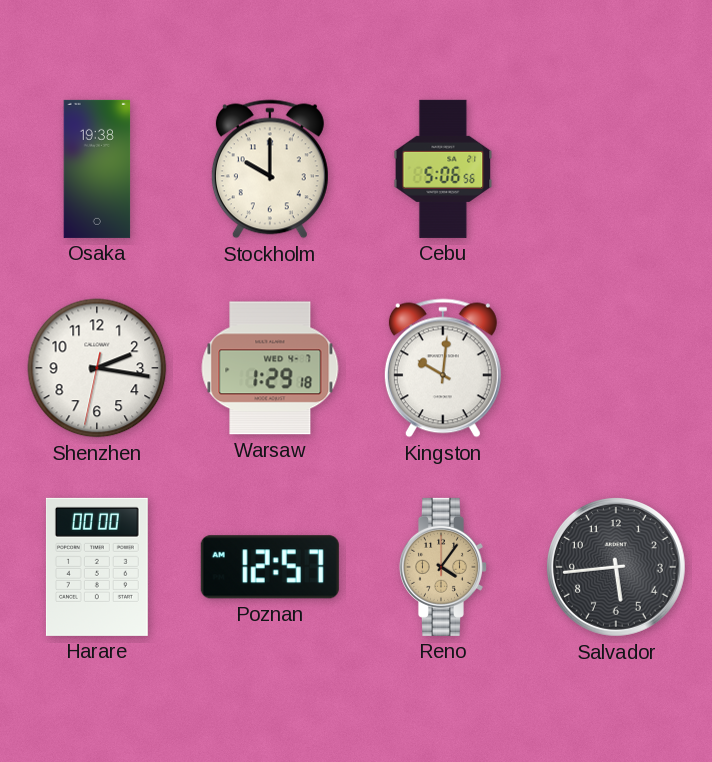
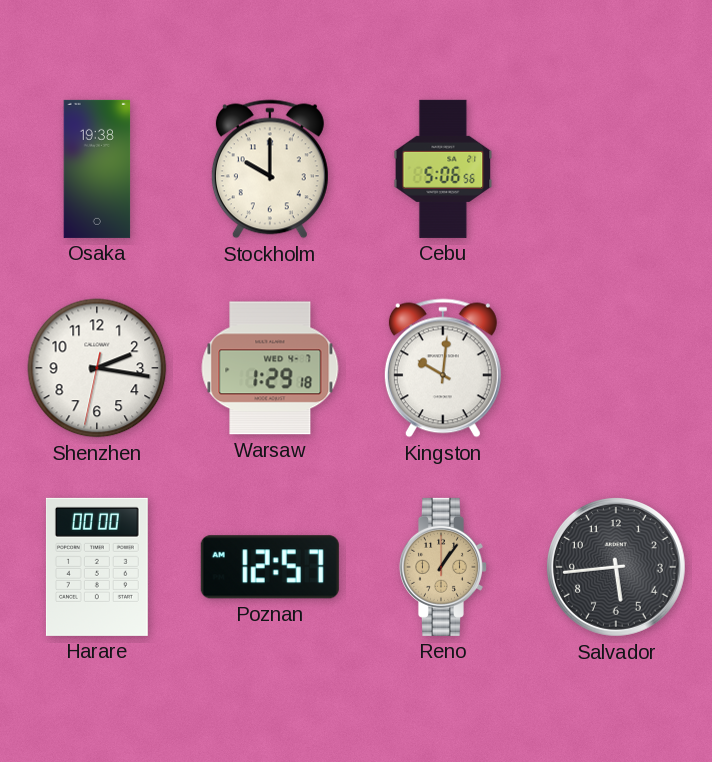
Reno: 4:06 -> 1:06 (442, 567)
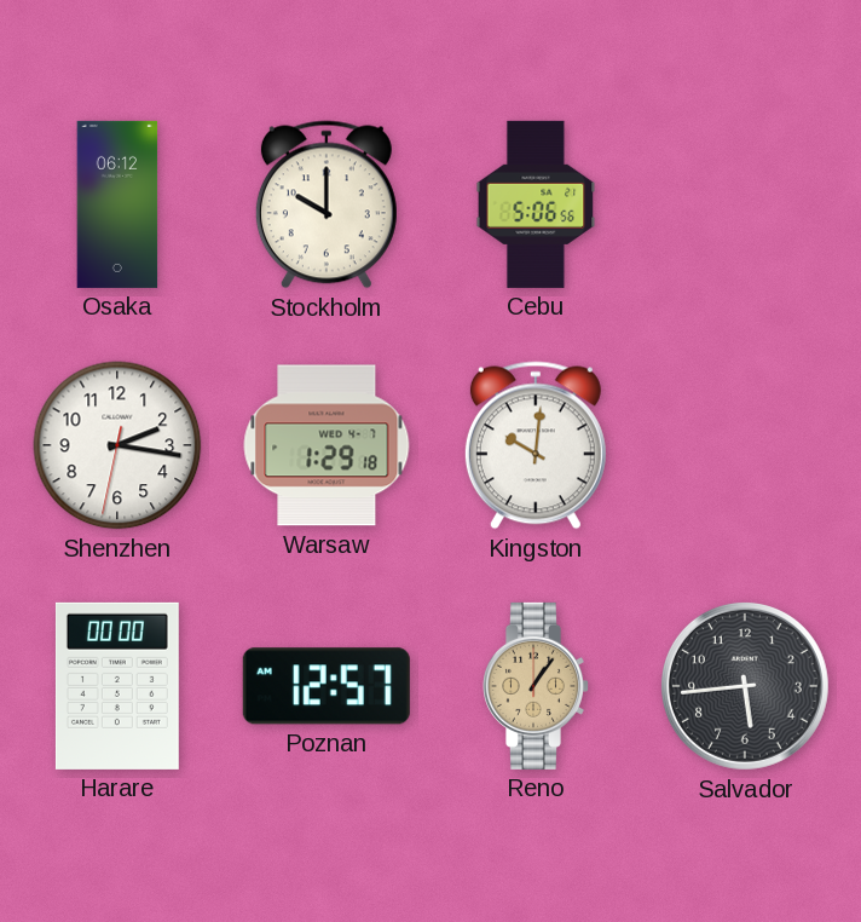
Osaka: 19:38 -> 06:12 (117, 204)
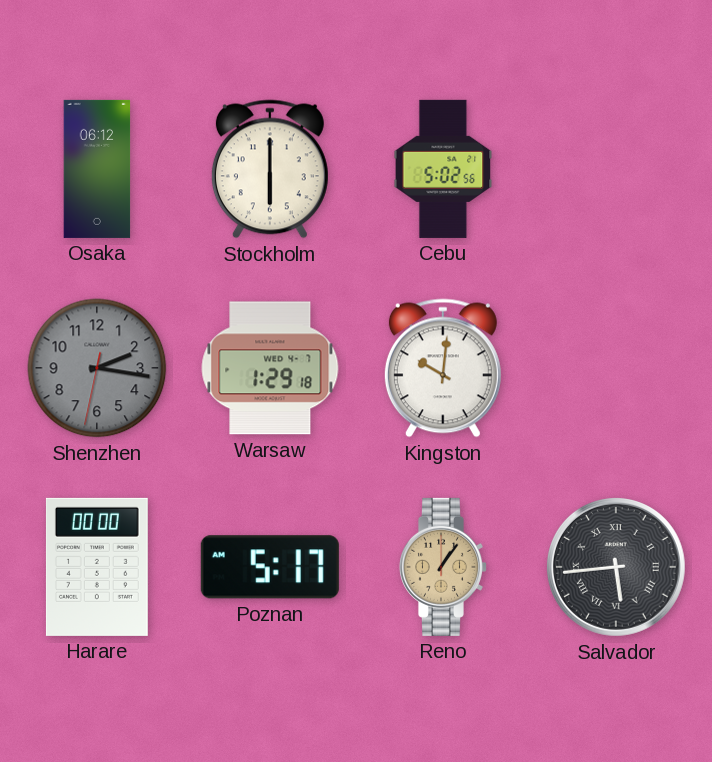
Stockholm: 10:00 -> 6:00 (270, 169)
Cebu: 5:06 -> 5:02 (443, 169)
Shenzhen dial: white -> grey (97, 368)
Poznan: 12:57 -> 5:17 (270, 567)
Salvador numerals: Arabic -> Roman (616, 567)
